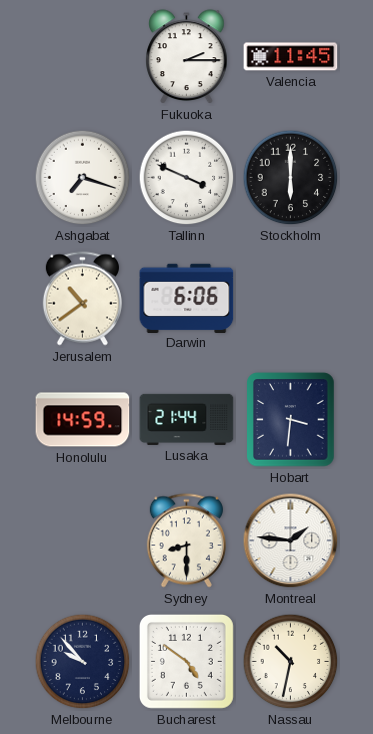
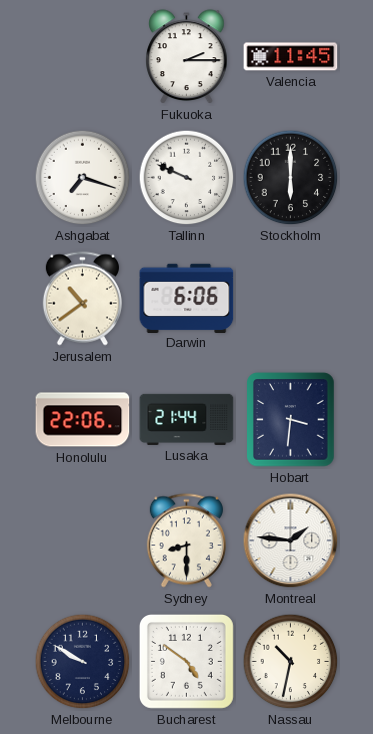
Tallinn: 3:49 -> 9:49 (187, 178)
Honolulu: 14:59 -> 22:06 (83, 420)
Melbourne: 9:53 -> 9:50 (83, 662)
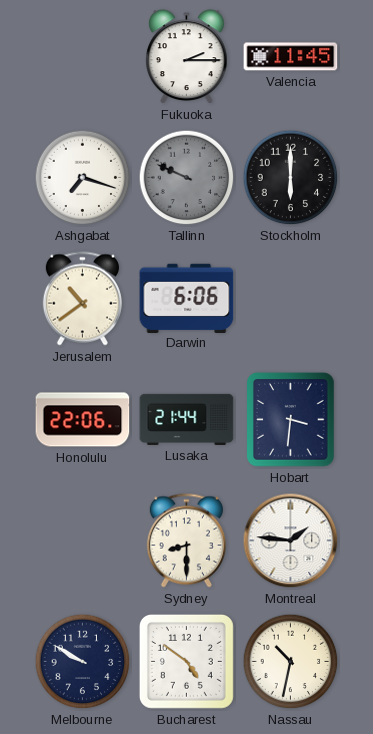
Tallinn dial: white -> grey (187, 178)
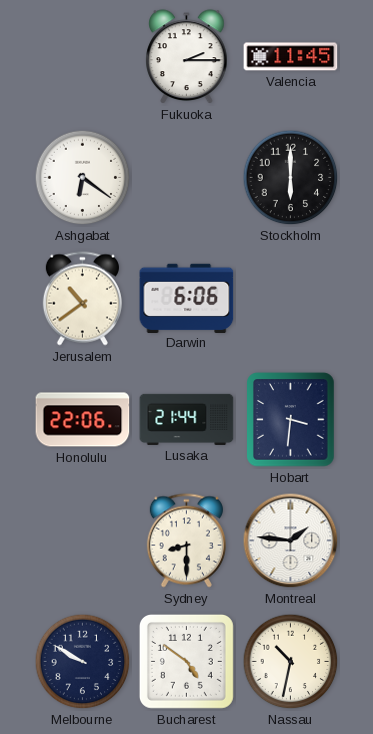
Ashgabat: 7:18 -> 6:21 (83, 178)
Tallinn: 9:49 -> none (187, 178)
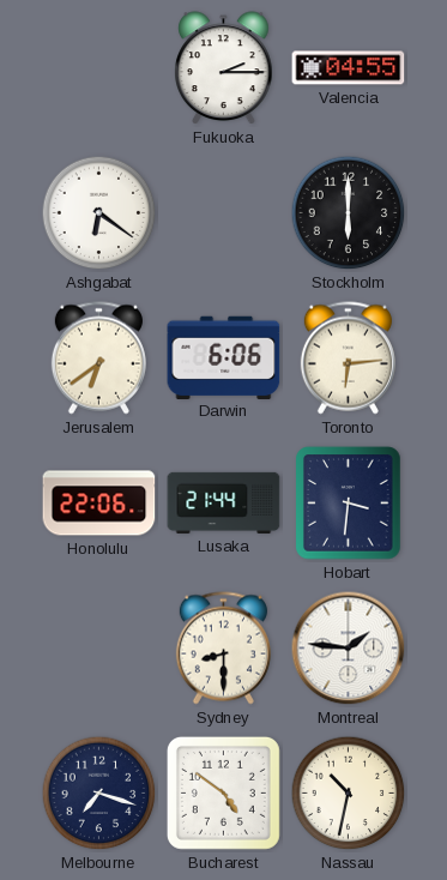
Valencia: 11:45 -> 04:55 (349, 68)
Jerusalem: 10:39 -> 6:39 (98, 358)
Toronto: none -> 6:14 (348, 358)
Melbourne: 9:50 -> 7:18 (99, 794)
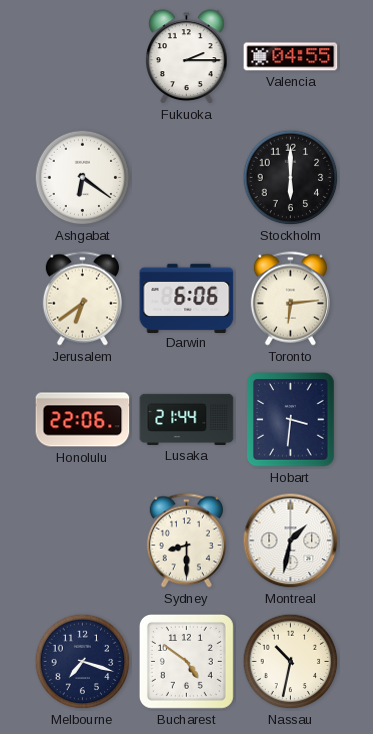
Montreal: 1:46 -> 1:32 (291, 541)
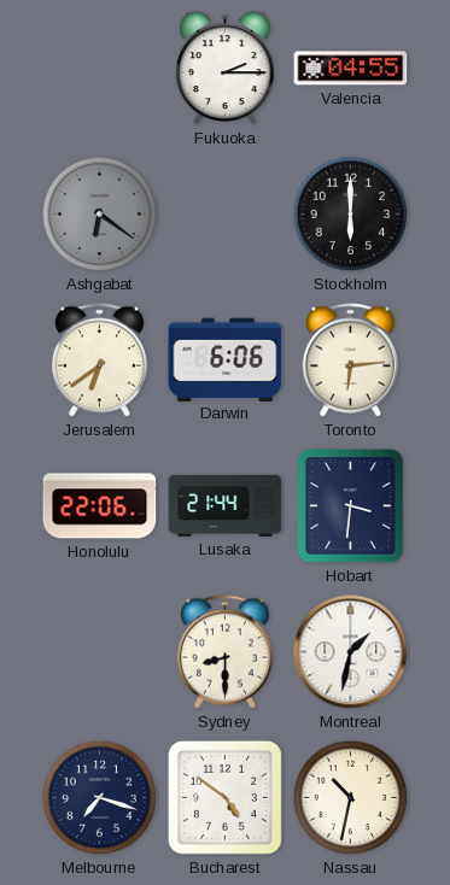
Ashgabat dial: white -> grey (100, 215)
